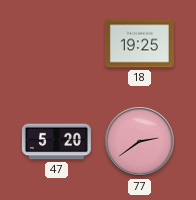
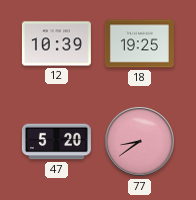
12: none -> 10:39 (56, 44)
77: 2:39 -> 8:39 (140, 142)
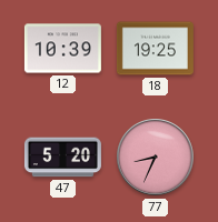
77: 8:39 -> 8:34 (156, 158)
